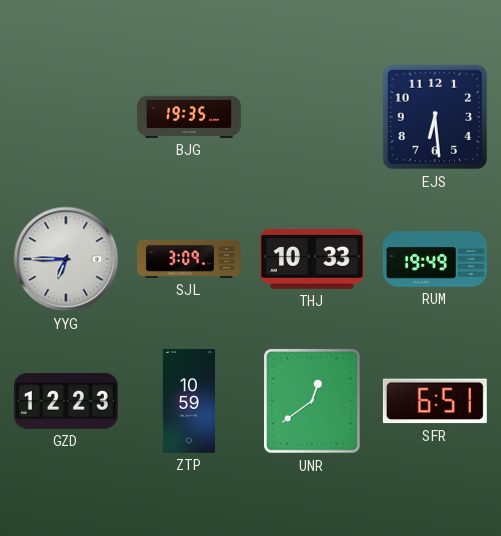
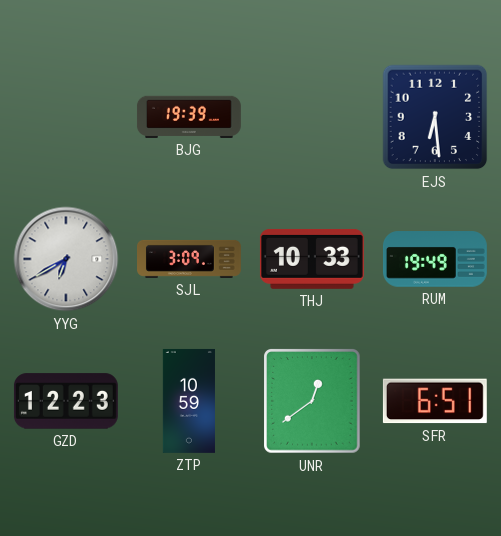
BJG: 19:35 -> 19:39 (189, 117)
YYG: 6:45 -> 6:40 (66, 259)
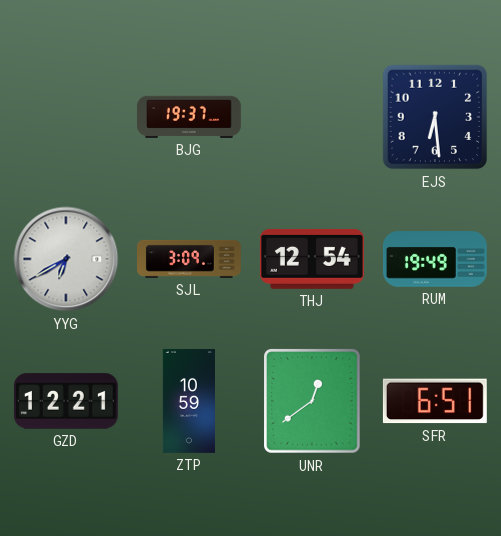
BJG: 19:39 -> 19:37 (189, 117)
THJ: 10:33 -> 12:54 (312, 259)
GZD: 12:23 -> 12:21 (66, 401)
